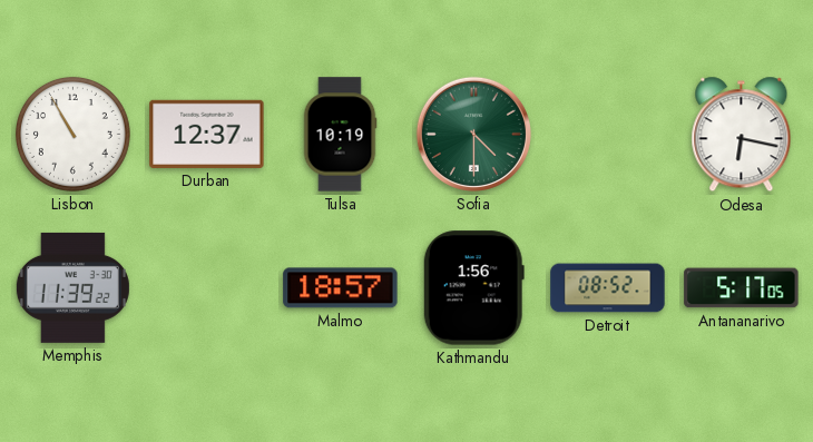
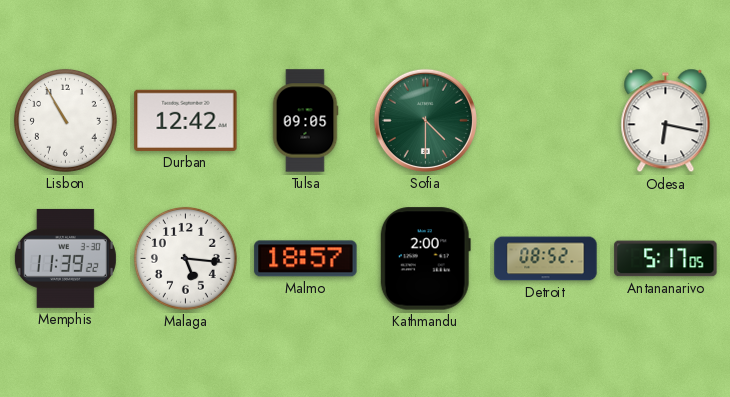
Durban: 12:37 -> 12:42 (186, 120)
Tulsa: 10:19 -> 09:05 (305, 121)
Malaga: none -> 5:16 (185, 258)
Kathmandu: 1:56 -> 2:00 (425, 259)
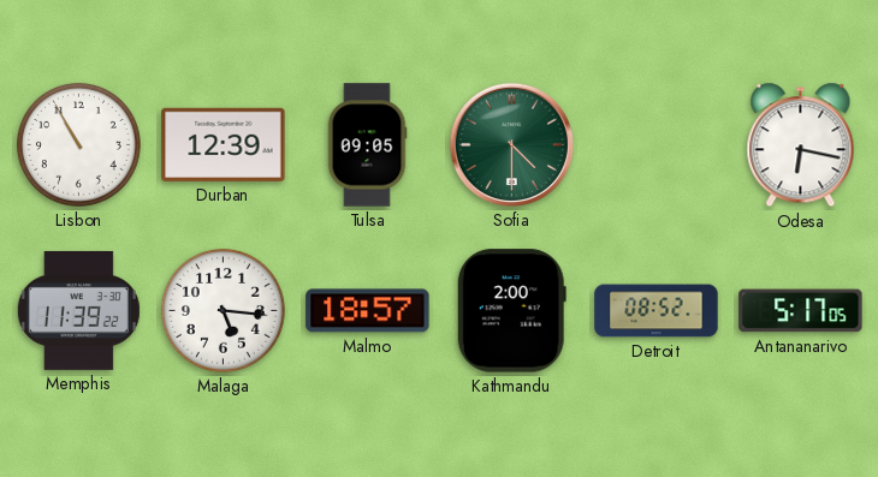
Durban: 12:42 -> 12:39 (224, 144)
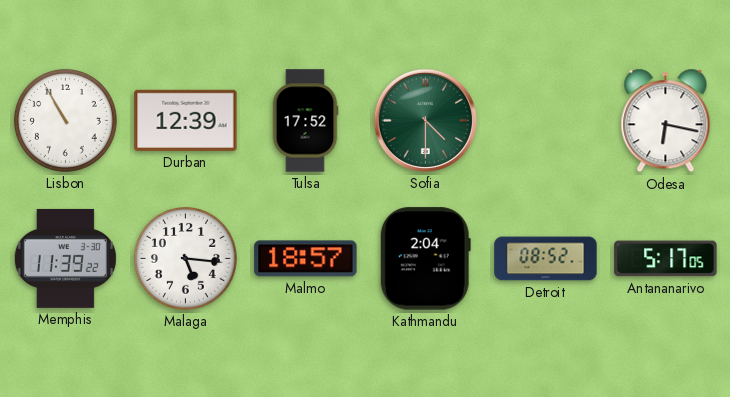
Tulsa: 09:05 -> 17:52 (305, 121)
Kathmandu: 2:00 -> 2:04 (425, 259)
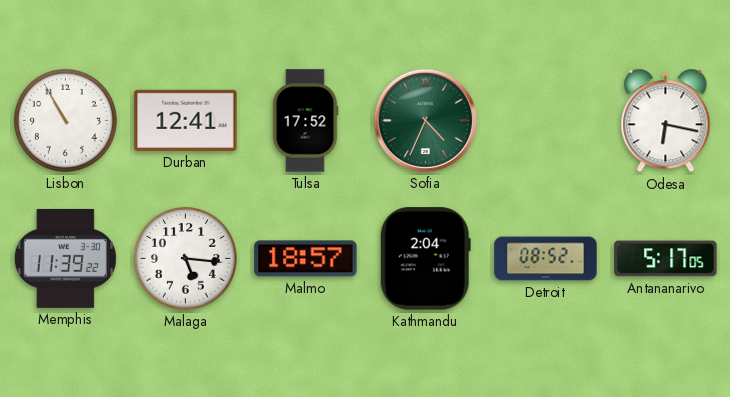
Durban: 12:39 -> 12:41 (186, 120)
Sofia: 4:30 -> 4:34 (425, 120)
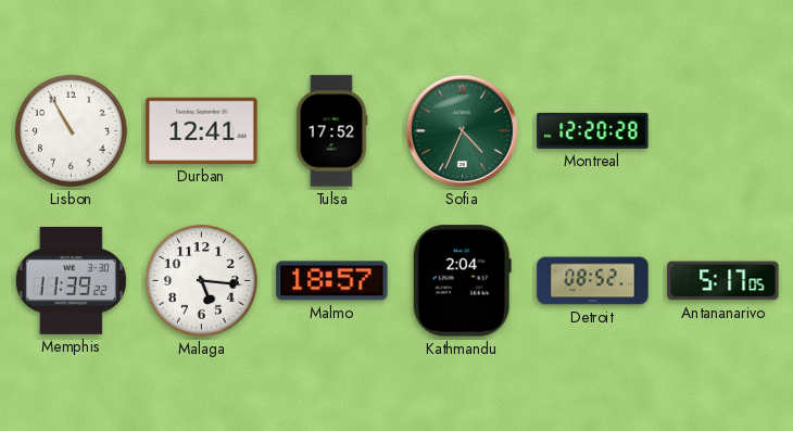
Montreal: none -> 12:20 (593, 130)
Odesa: 6:17 -> none (666, 121)
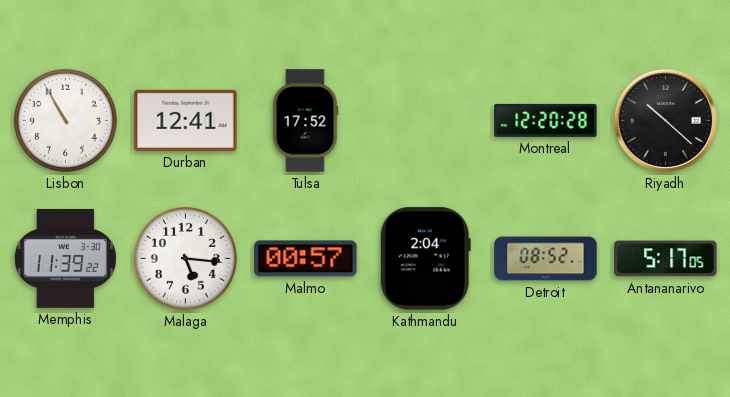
Sofia: 4:34 -> none (462, 130)
Riyadh: none -> 10:22 (665, 120)
Malmo: 18:57 -> 00:57 (306, 259)
